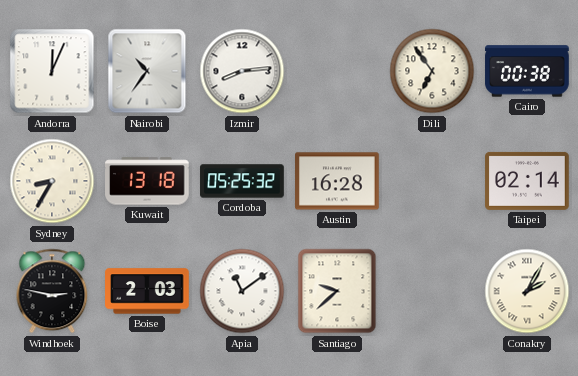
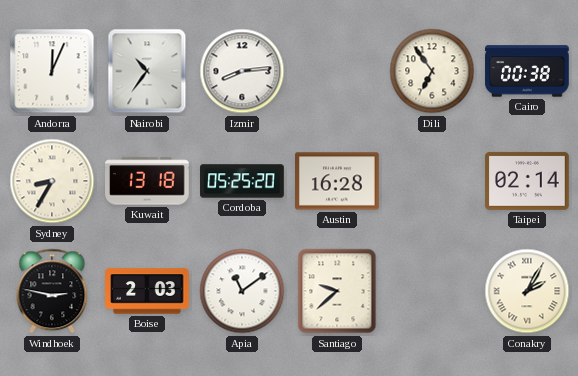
Cordoba: 05:25:32 -> 05:25:20 (242, 181)
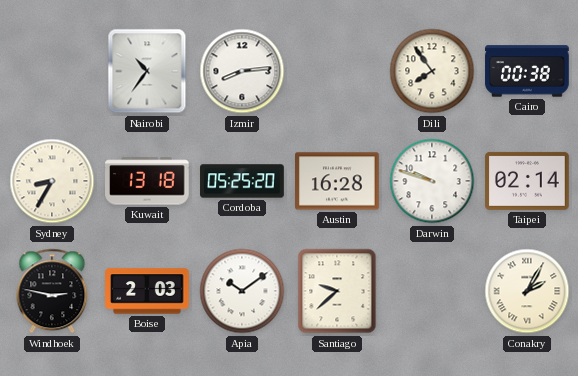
Andorra: 12:04 -> none (52, 71)
Dili: 6:54 -> 7:54 (432, 71)
Darwin: none -> 9:48 (432, 181)
Apia: 11:09 -> 10:09 (242, 291)
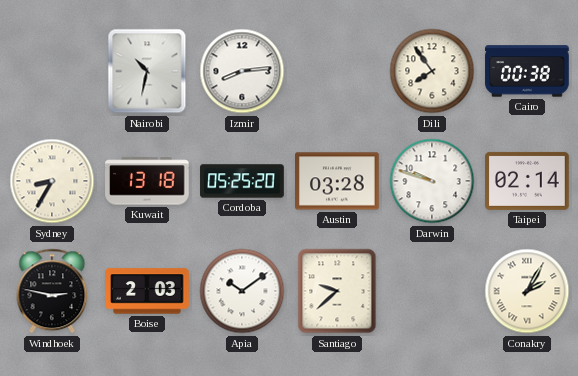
Nairobi: 10:36 -> 10:32 (147, 71)
Austin: 16:28 -> 03:28 (338, 181)
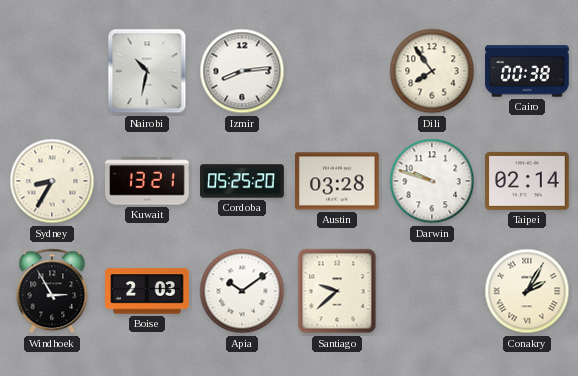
Kuwait: 13:18 -> 13:21 (148, 181)
Windhoek: 2:47 -> 2:55 (52, 291)
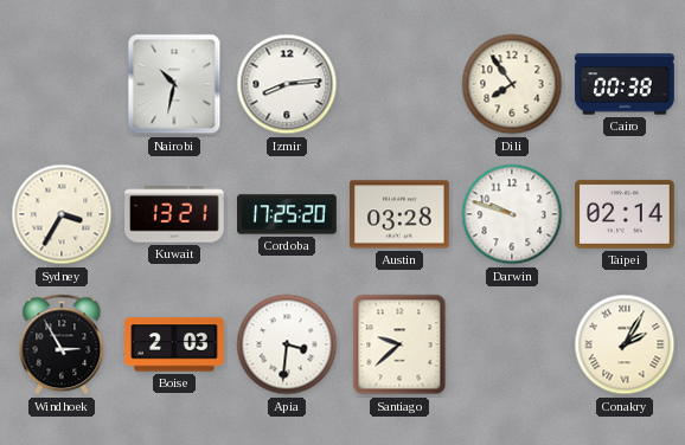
Sydney: 8:35 -> 3:35 (62, 214)
Cordoba: 05:25 -> 17:25 (287, 214)
Apia: 10:09 -> 3:31 (287, 344)
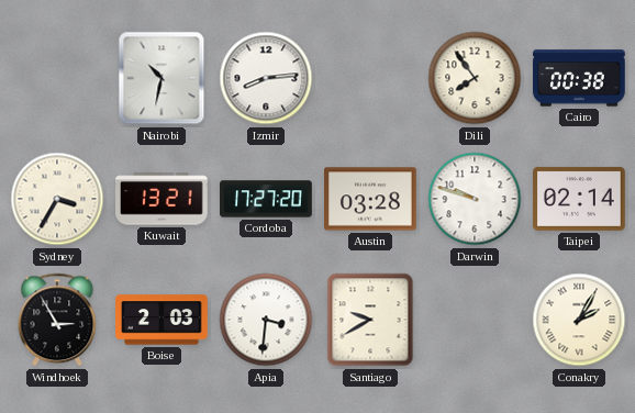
Cordoba: 17:25 -> 17:27 (266, 199)
Santiago: 9:38 -> 9:40 (370, 320)
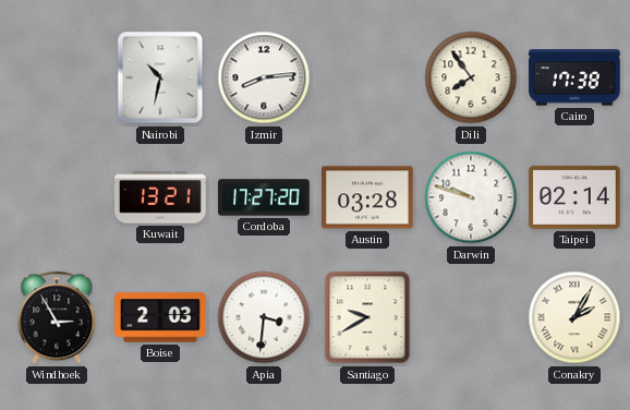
Cairo: 00:38 -> 17:38 (574, 77)
Sydney: 3:35 -> none (57, 199)
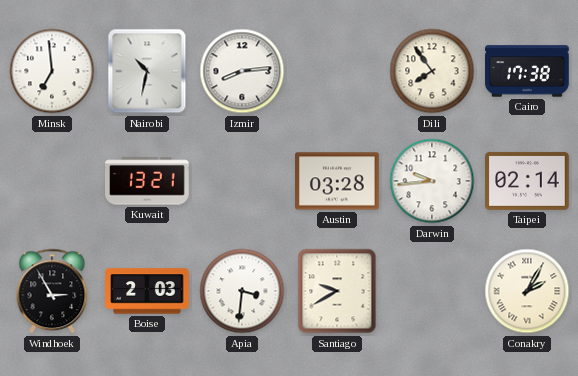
Minsk: none -> 6:59 (52, 71)
Cordoba: 17:27 -> none (264, 197)
Darwin: 9:48 -> 9:44 (432, 181)
